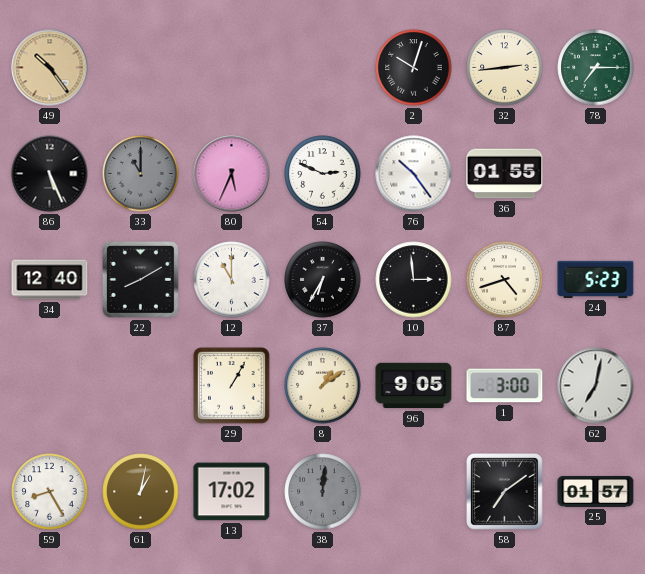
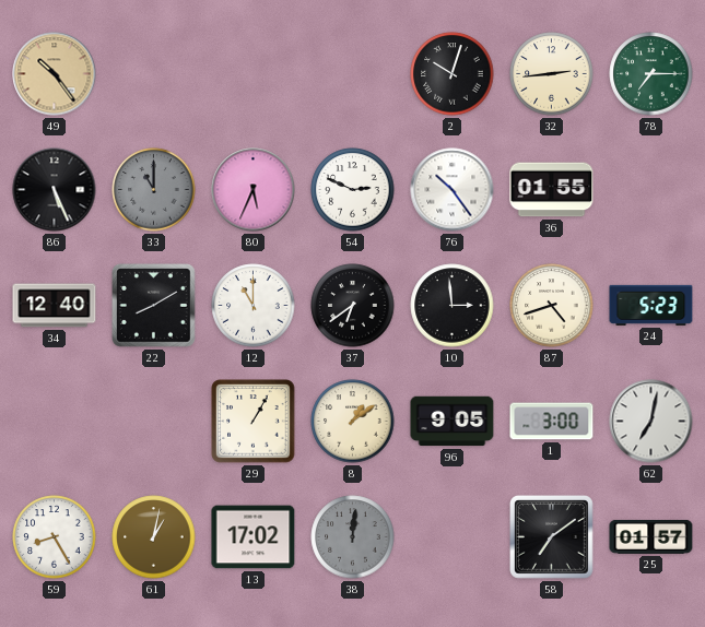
37: 6:35 -> 6:39 (353, 306)
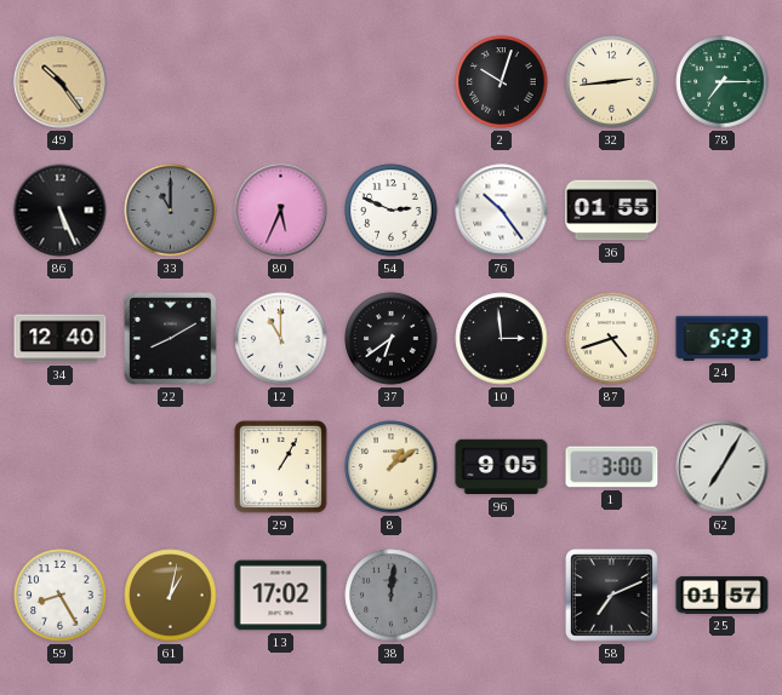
62: 7:02 -> 7:05 (723, 467)
58: 7:09 -> 7:11 (612, 596)
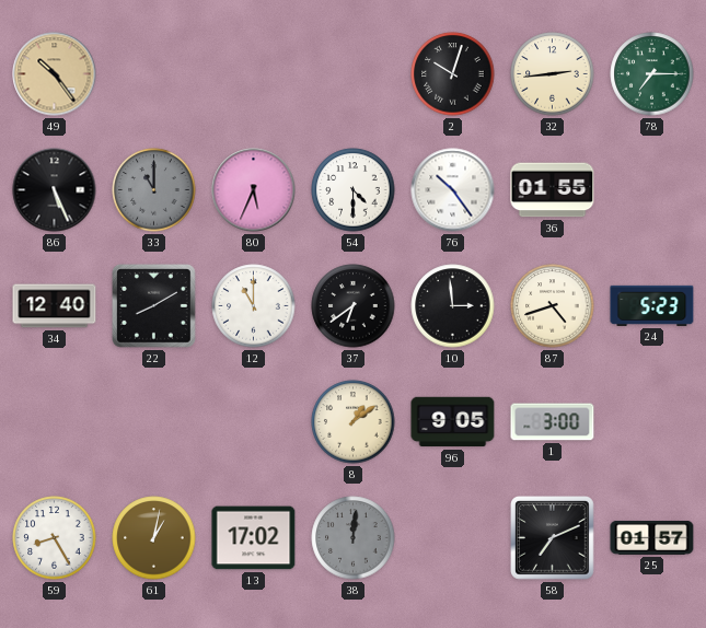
54: 2:49 -> 4:30 (354, 190)
29: 1:05 -> none (281, 467)
62: 7:05 -> none (723, 467)
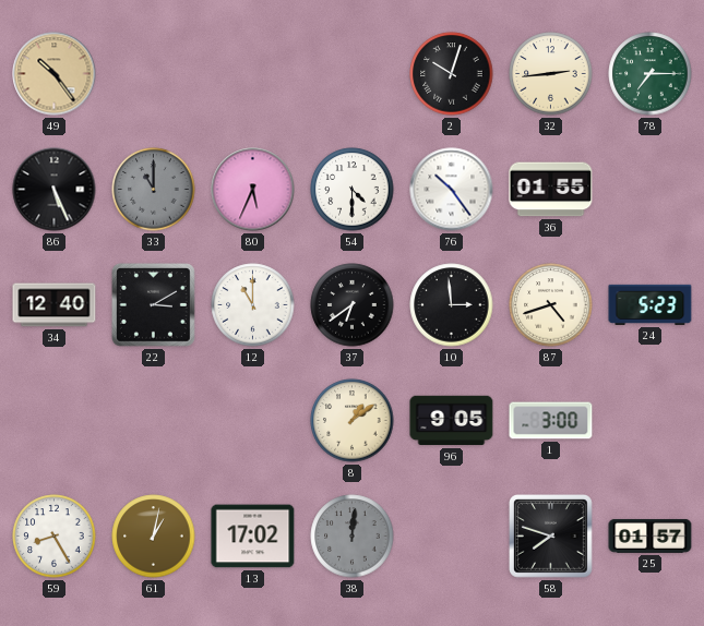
22: 8:10 -> 3:10 (154, 305)
58: 7:11 -> 7:48 (551, 537)
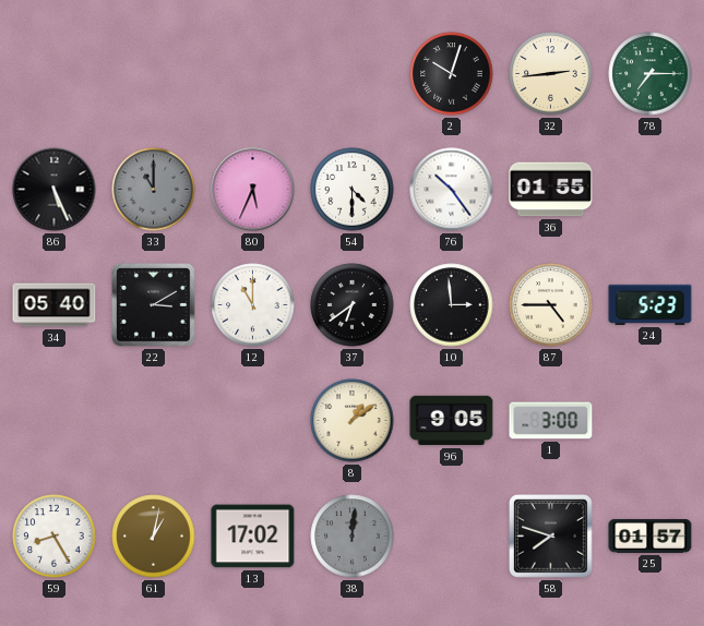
49: 10:24 -> none (55, 74)
34: 12:40 -> 05:40 (55, 305)
87: 4:42 -> 4:45 (551, 305)
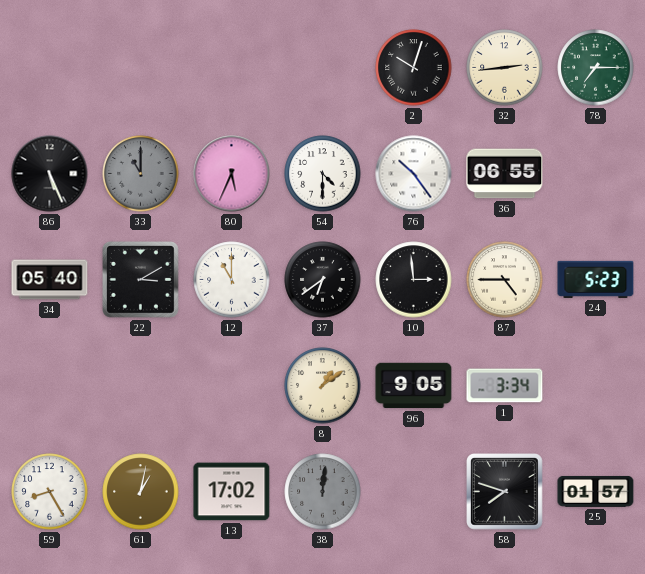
36: 01:55 -> 06:55 (505, 174)
1: 3:00 -> 3:34 (505, 386)
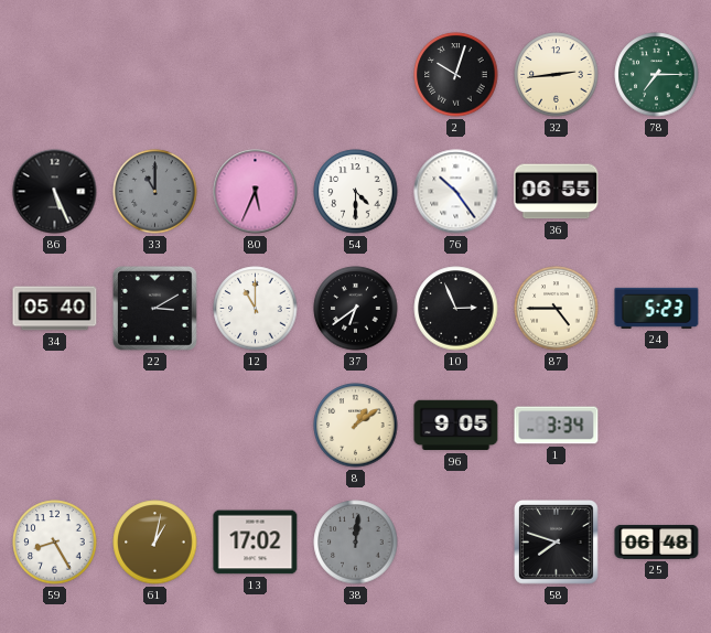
10: 2:59 -> 2:56 (456, 309)
25: 01:57 -> 06:48 (657, 541)
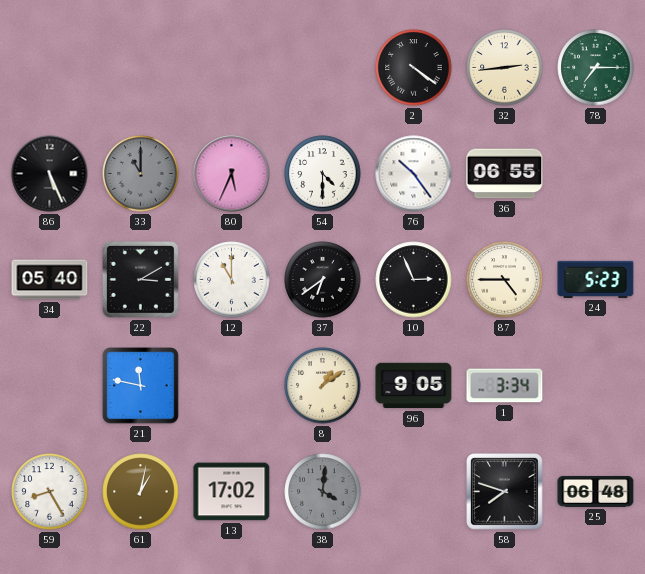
2: 10:03 -> 4:21 (414, 68)
21: none -> 11:47 (141, 386)
38: 12:01 -> 4:01 (323, 492)
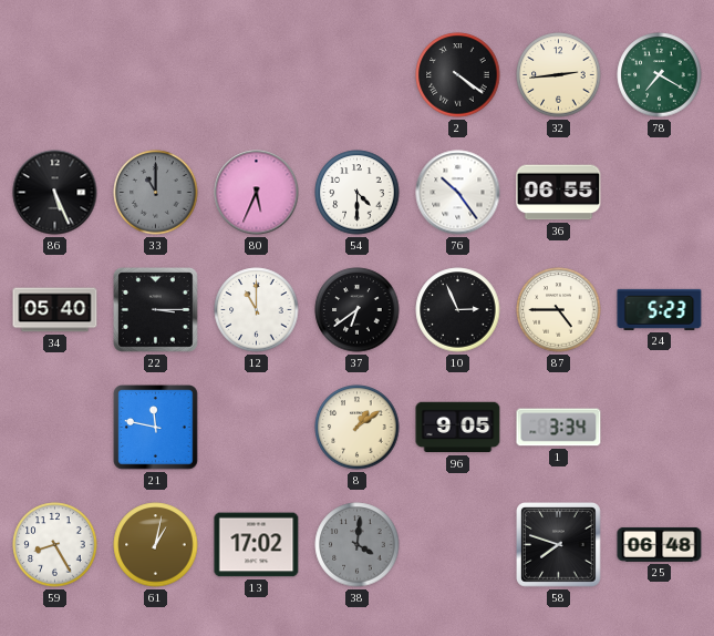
78: 7:15 -> 7:20 (660, 75)
22: 3:10 -> 3:15 (156, 310)
